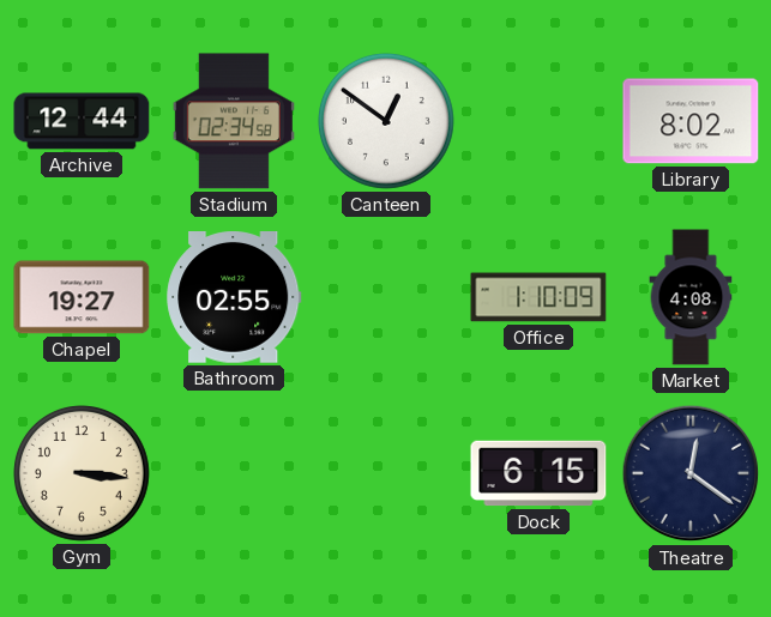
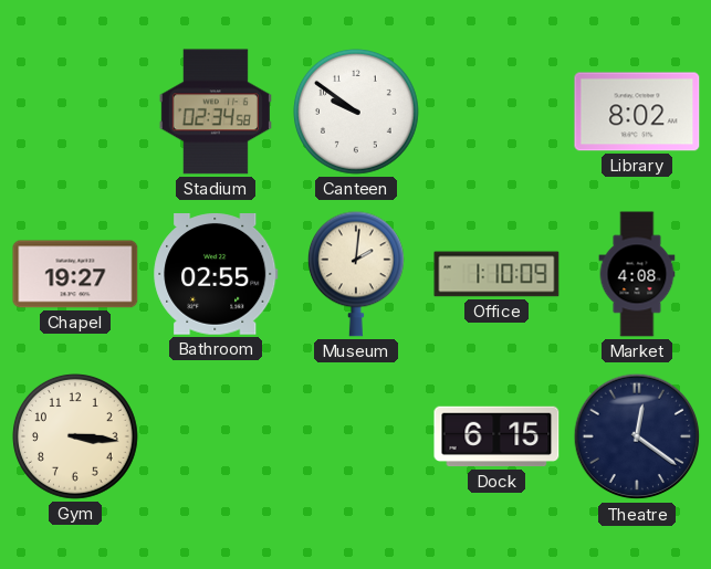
Archive: 12:44 -> none (82, 121)
Canteen: 12:51 -> 9:51 (357, 113)
Museum: none -> 2:01 (356, 274)
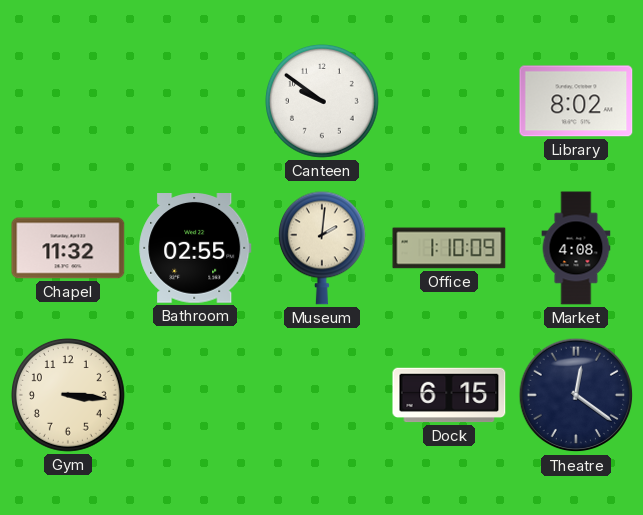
Stadium: 02:34 -> none (216, 112)
Chapel: 19:27 -> 11:32 (68, 248)
